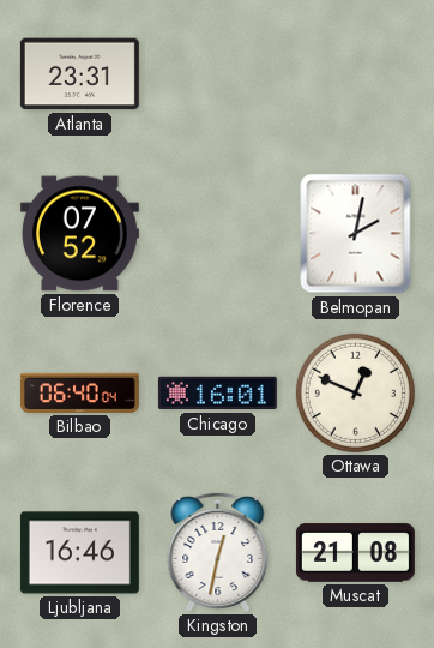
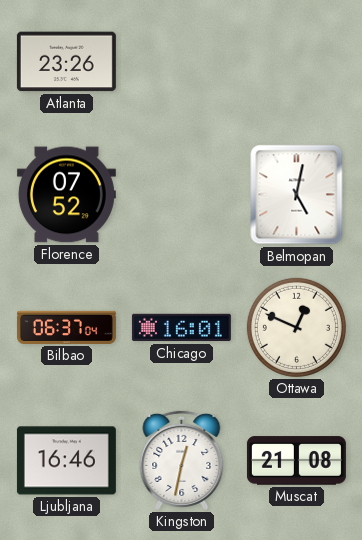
Atlanta: 23:31 -> 23:26 (66, 62)
Belmopan: 2:02 -> 5:02 (297, 195)
Bilbao: 06:40 -> 06:37 (66, 327)
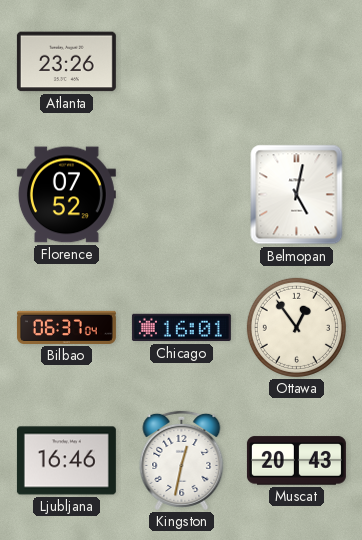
Ottawa: 12:49 -> 12:54 (296, 327)
Muscat: 21:08 -> 20:43 (296, 461)
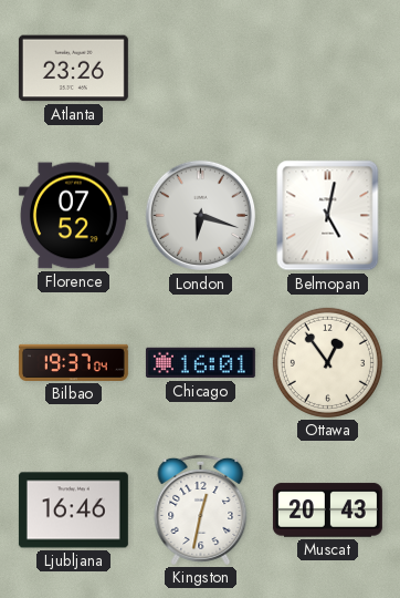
London: none -> 6:18 (201, 216)
Bilbao: 06:37 -> 19:37 (73, 362)
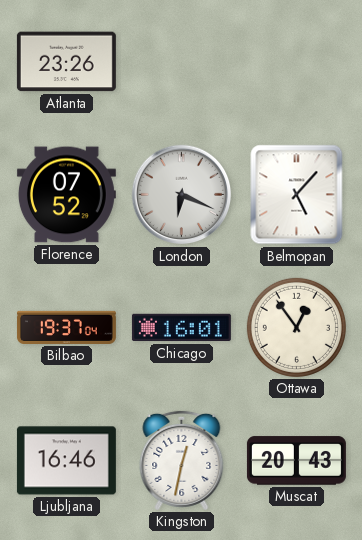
London: 6:18 -> 6:19 (182, 195)
Belmopan: 5:02 -> 5:07 (297, 195)
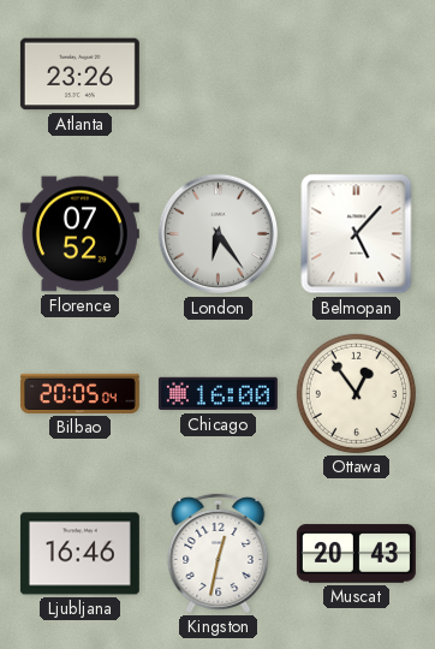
London: 6:19 -> 6:24 (219, 234)
Bilbao: 19:37 -> 20:05 (79, 393)
Chicago: 16:01 -> 16:00 (218, 394)
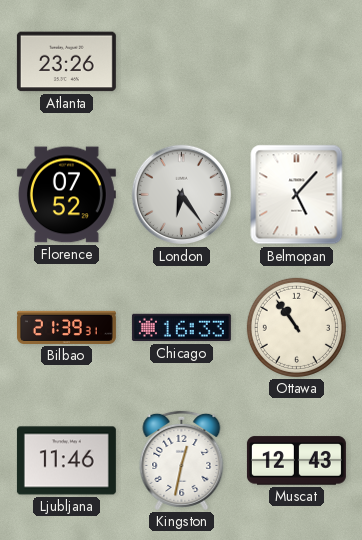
Bilbao: 20:05 -> 21:39 (66, 327)
Chicago: 16:00 -> 16:33 (181, 328)
Ottawa: 12:54 -> 10:54 (296, 327)
Ljubljana: 16:46 -> 11:46 (66, 461)
Muscat: 20:43 -> 12:43 (296, 461)
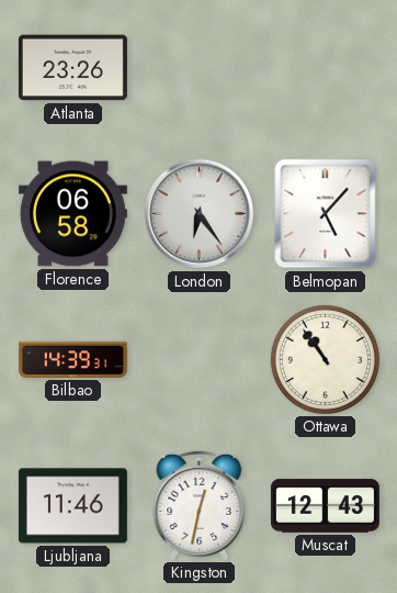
Florence: 07:52 -> 06:58 (72, 214)
Bilbao: 21:39 -> 14:39 (72, 359)
Chicago: 16:33 -> none (181, 328)
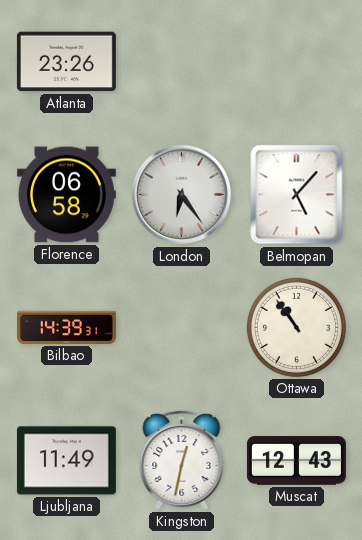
Ljubljana: 11:46 -> 11:49 (66, 461)
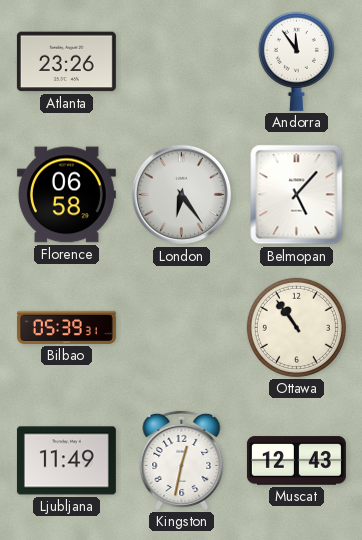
Andorra: none -> 11:54 (296, 61)
Bilbao: 14:39 -> 05:39 (66, 327)
